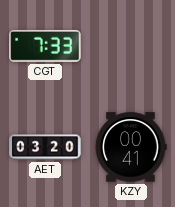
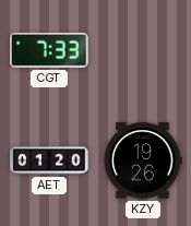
AET: 03:20 -> 01:20 (49, 160)
KZY: 00:41 -> 19:26 (143, 160)
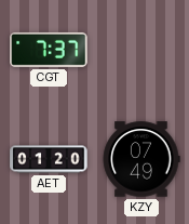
CGT: 7:33 -> 7:37 (49, 50)
KZY: 19:26 -> 07:49 (141, 159)
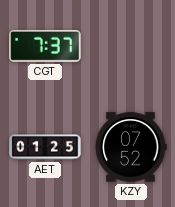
AET: 01:20 -> 01:25 (45, 147)
KZY: 07:49 -> 07:52 (131, 147)
